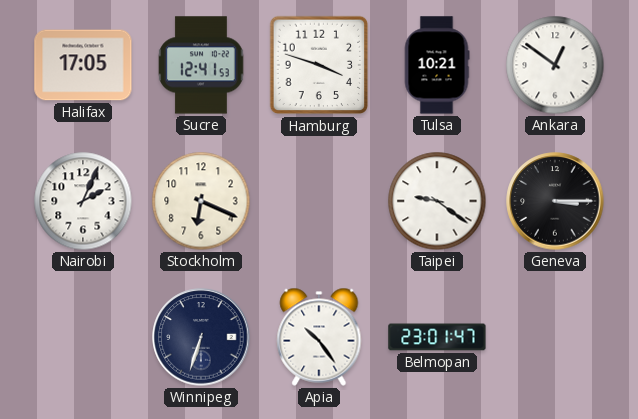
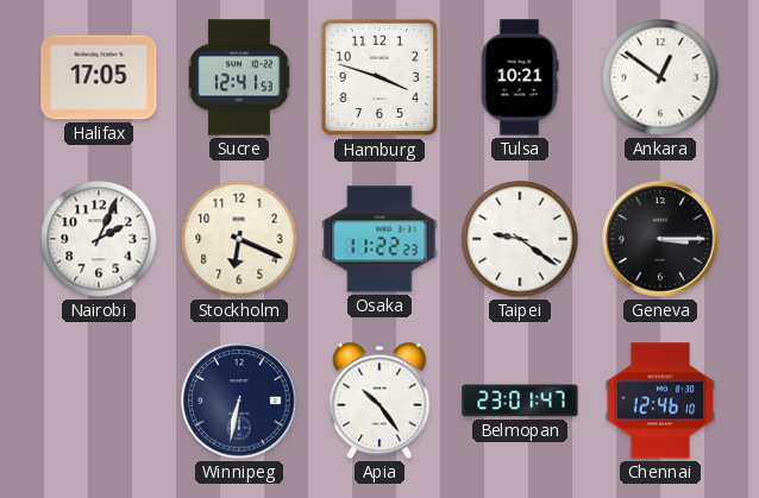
Osaka: none -> 11:22 (379, 239)
Winnipeg: 6:33 -> 6:32 (239, 401)
Chennai: none -> 12:46 (660, 401)
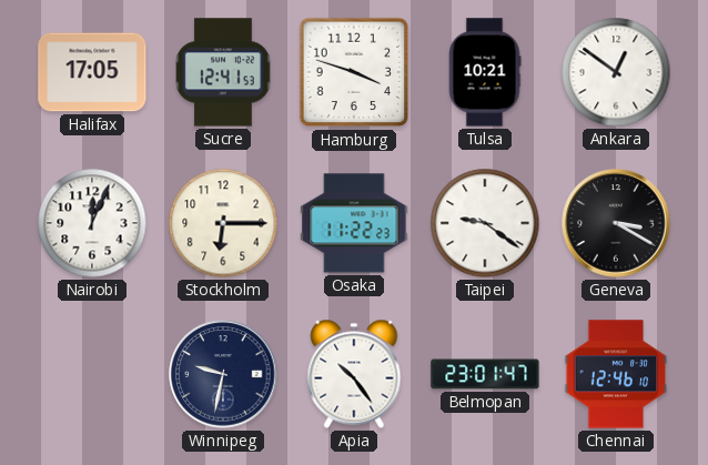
Nairobi: 2:04 -> 12:04 (92, 223)
Stockholm: 6:19 -> 6:15 (223, 223)
Geneva: 3:15 -> 3:20 (616, 223)
Winnipeg: 6:32 -> 9:32 (223, 374)
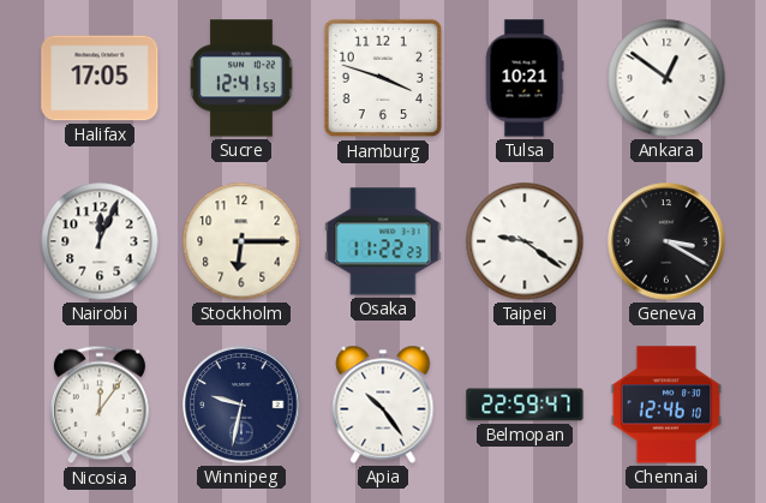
Nicosia: none -> 12:06 (100, 405)
Belmopan: 23:01 -> 22:59 (525, 405)
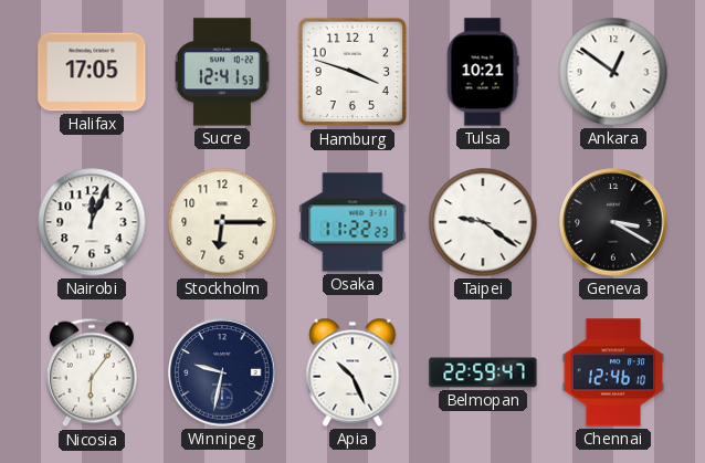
Nicosia: 12:06 -> 6:06 (92, 372)
Apia: 10:24 -> 10:26 (352, 372)
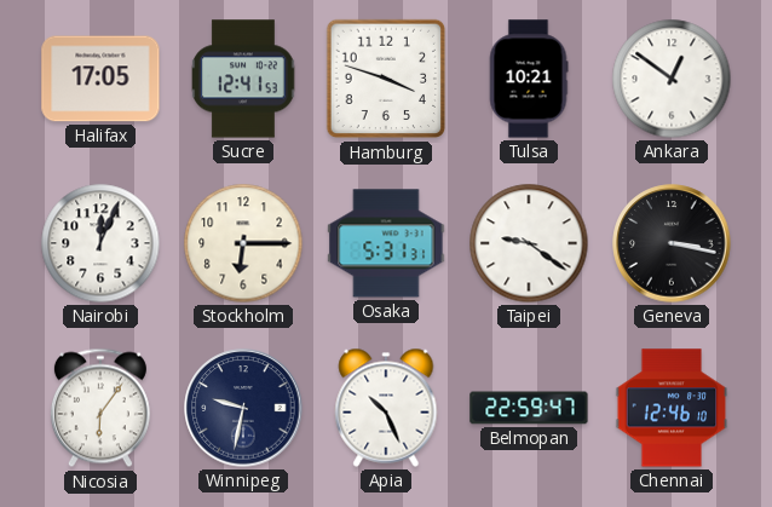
Osaka: 11:22 -> 5:31 (386, 243)
Geneva: 3:20 -> 3:17 (672, 243)
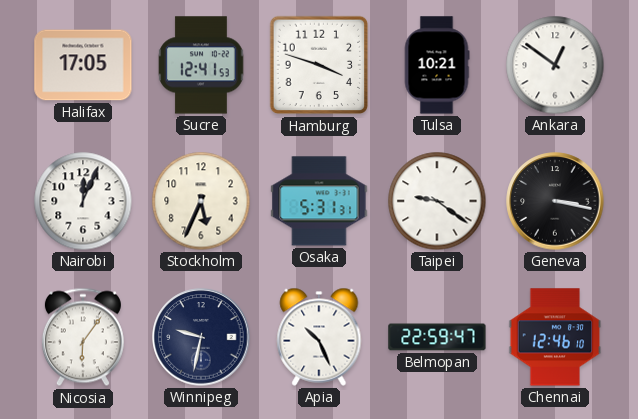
Stockholm: 6:15 -> 5:34 (201, 201)
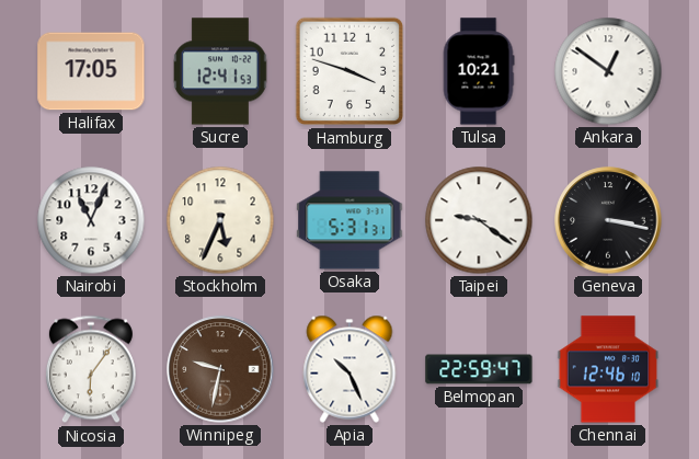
Nairobi: 12:04 -> 11:04 (91, 220)
Winnipeg dial: navy -> brown (220, 369)
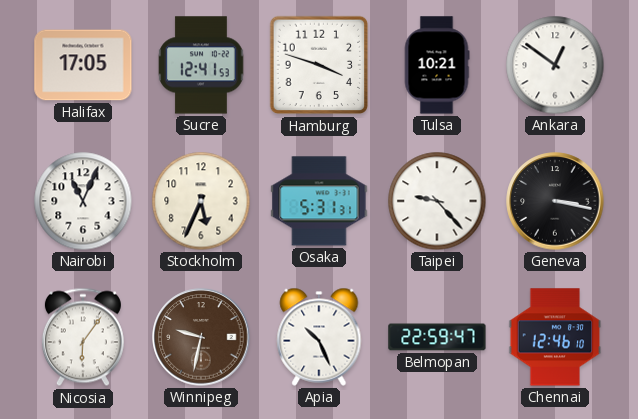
Taipei: 9:21 -> 9:23 (437, 201)
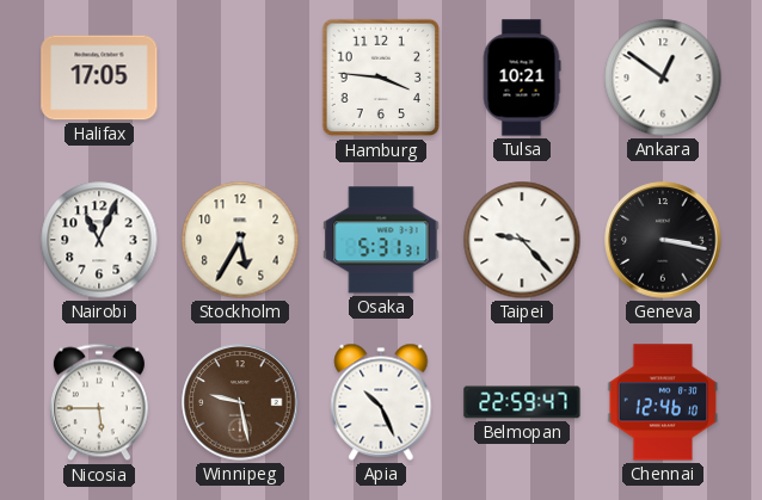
Sucre: 12:41 -> none (201, 65)
Hamburg: 3:48 -> 3:46 (381, 78)
Stockholm: 5:34 -> 5:35 (240, 240)
Nicosia: 6:06 -> 5:45 (99, 402)
Winnipeg: 9:32 -> 9:28 (240, 402)
